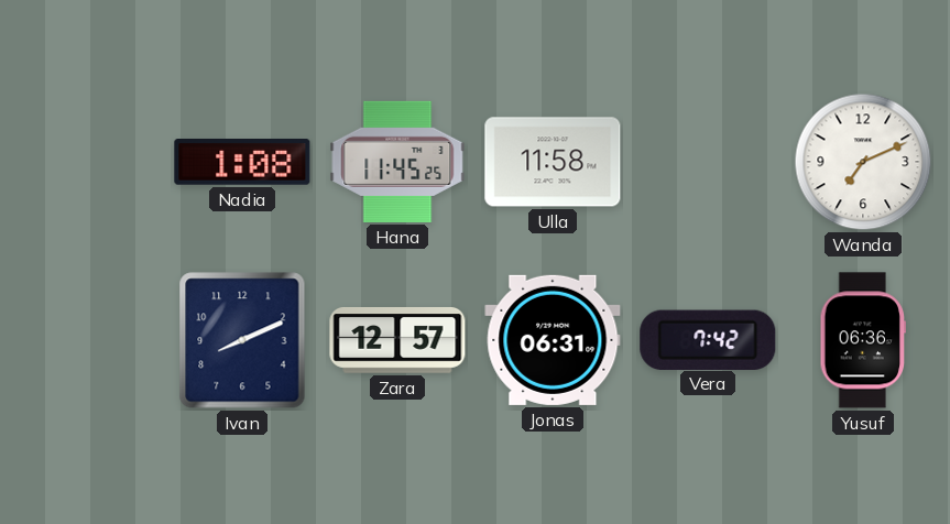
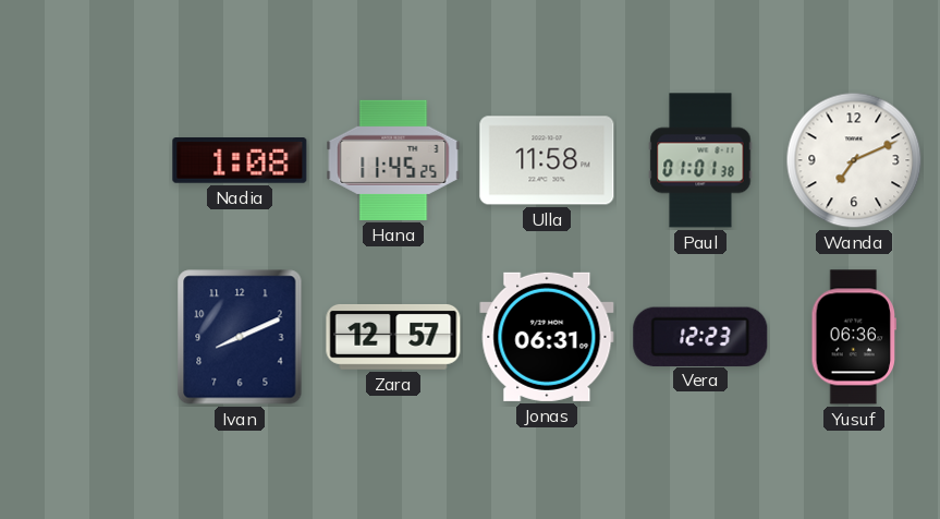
Paul: none -> 01:01 (700, 160)
Vera: 7:42 -> 12:23 (700, 336)
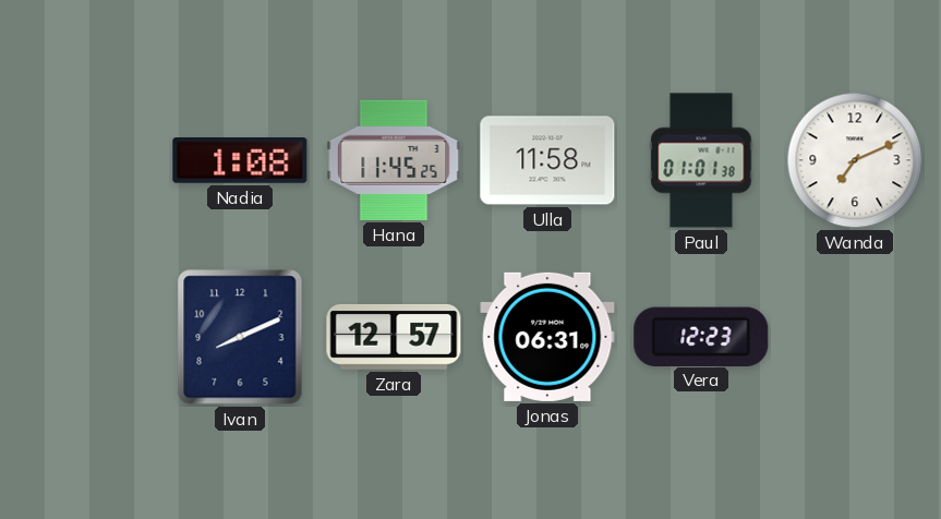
Yusuf: 06:36 -> none (854, 337)
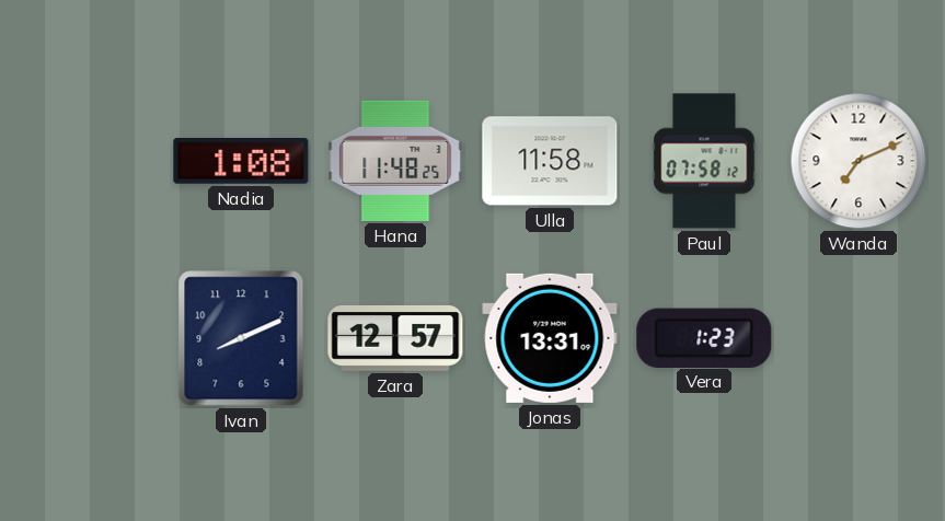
Hana: 11:45 -> 11:48 (395, 161)
Paul: 01:01 -> 07:58 (704, 161)
Jonas: 06:31 -> 13:31 (550, 338)
Vera: 12:23 -> 1:23 (704, 337)
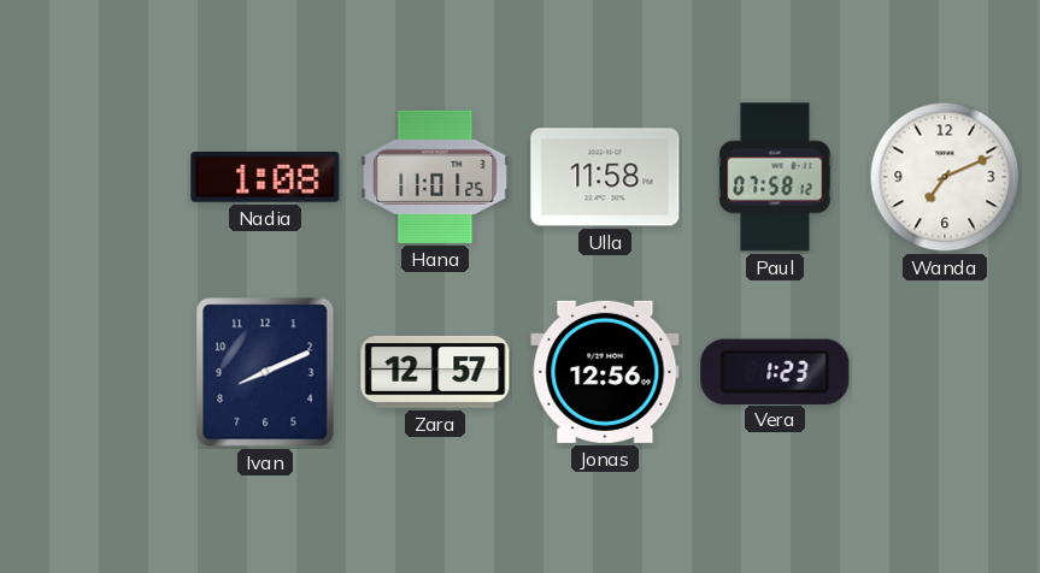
Hana: 11:48 -> 11:01 (435, 177)
Jonas: 13:31 -> 12:56 (605, 372)
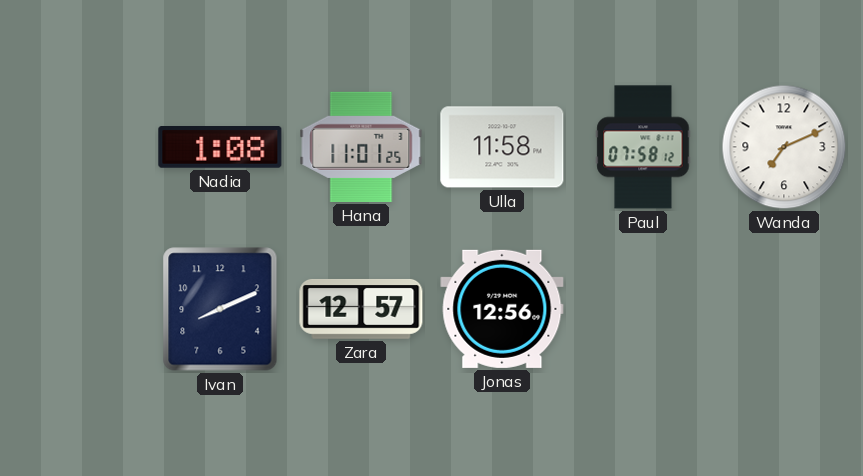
Vera: 1:23 -> none (775, 371)
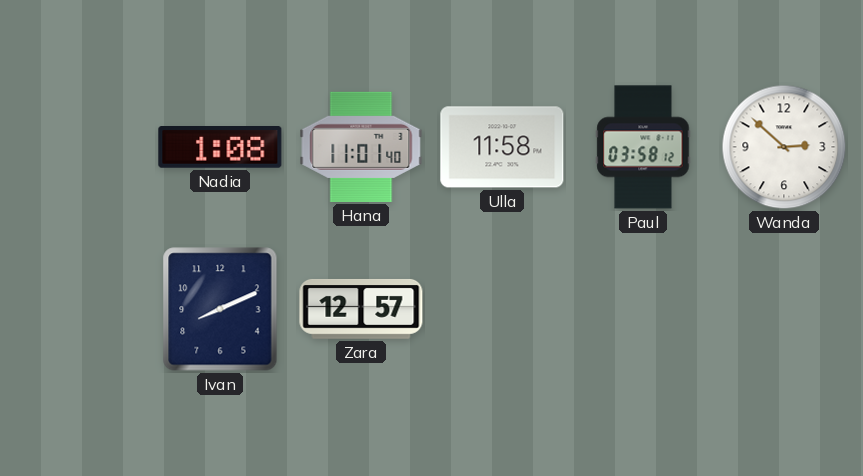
Hana: 11:01:25 -> 11:01:40 (361, 147)
Paul: 07:58 -> 03:58 (643, 147)
Wanda: 7:11 -> 2:52 (784, 147)
Jonas: 12:56 -> none (502, 309)
